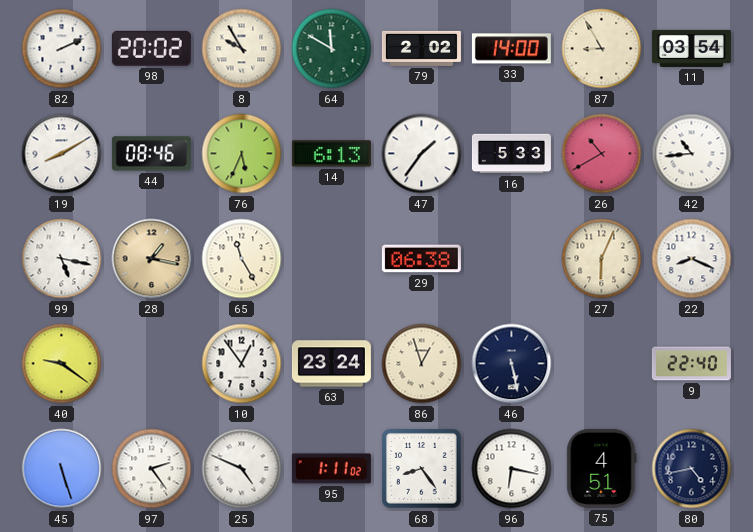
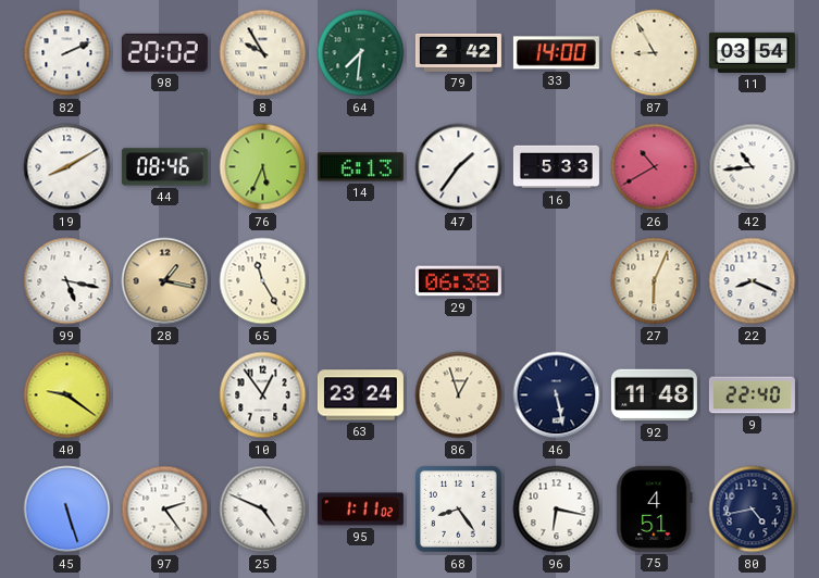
64: 11:50 -> 7:31 (361, 53)
79: 2:02 -> 2:42 (458, 52)
92: none -> 11:48 (654, 395)
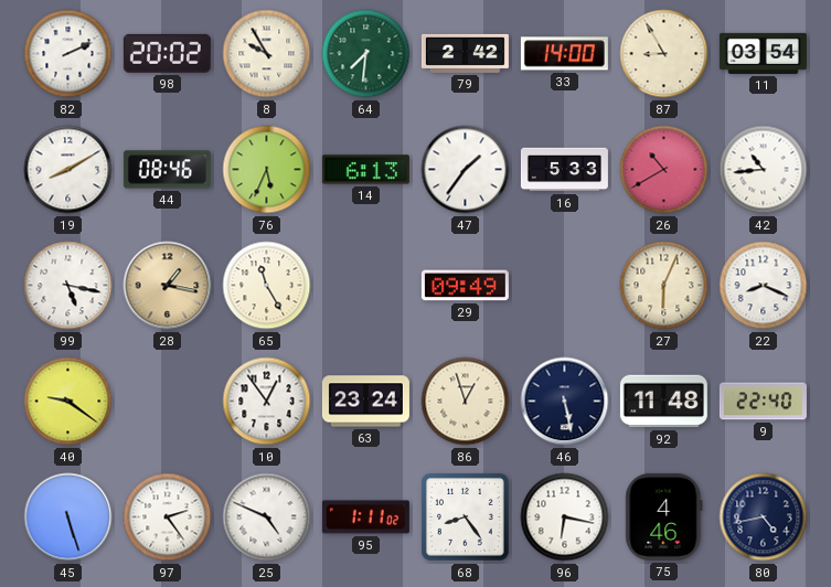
29: 06:38 -> 09:49 (465, 286)
75: 4:51 -> 4:46 (664, 516)
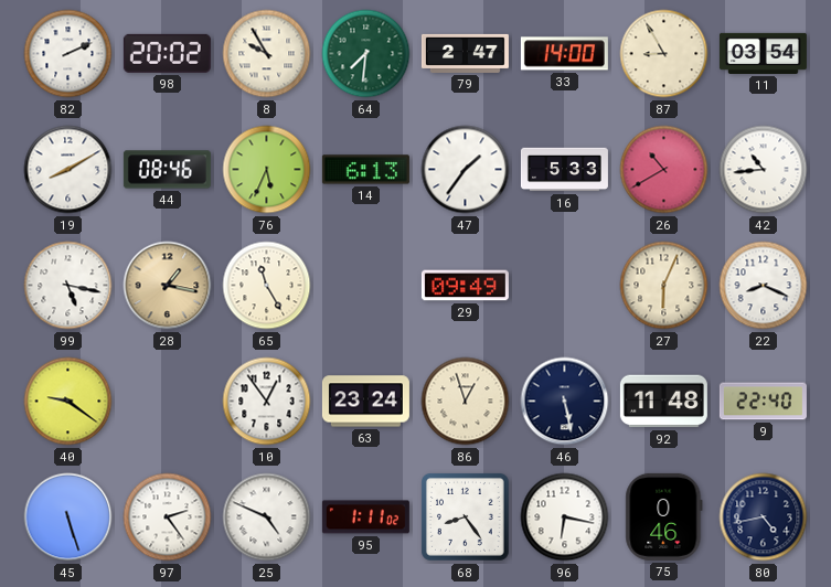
79: 2:42 -> 2:47 (465, 53)
75: 4:46 -> 0:46 (664, 516)
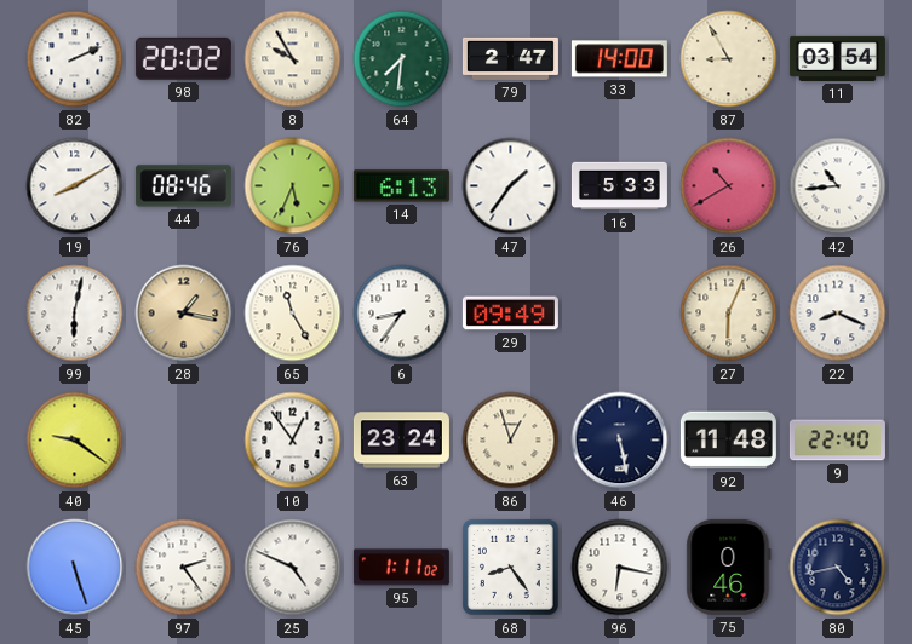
99: 5:17 -> 6:02 (75, 314)
6: none -> 8:36 (402, 314)
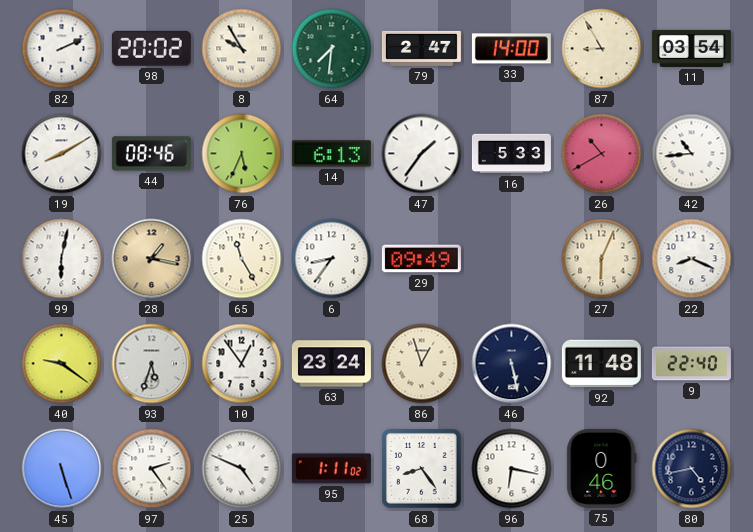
93: none -> 5:33 (152, 364)
